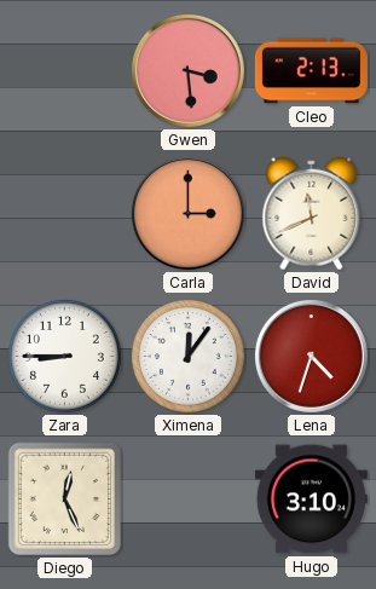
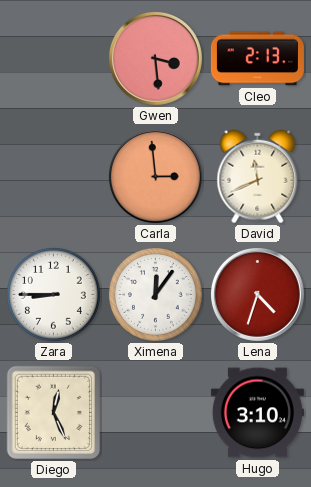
Carla: 3:00 -> 2:59 (155, 176)
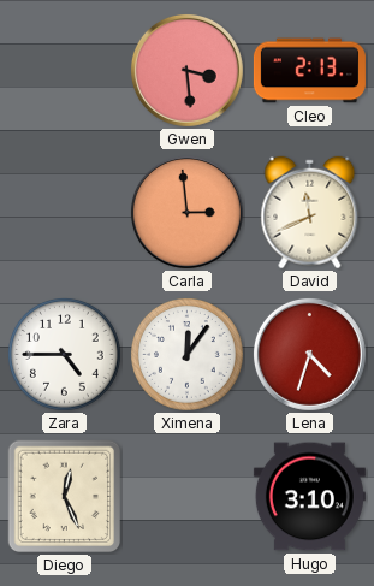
Zara: 8:45 -> 4:45 (65, 355)
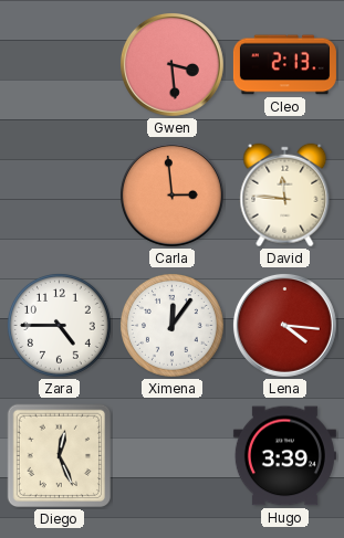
David: 11:41 -> 11:46 (285, 196)
Lena: 4:33 -> 4:16 (284, 325)
Hugo: 3:10 -> 3:39 (284, 456)
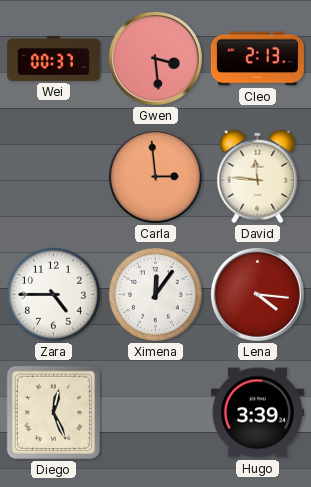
Wei: none -> 00:37 (53, 58)
